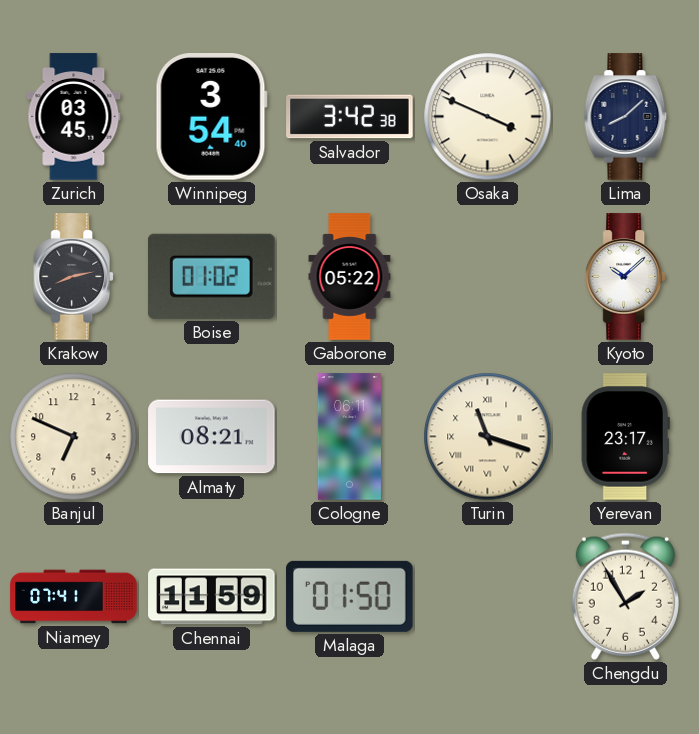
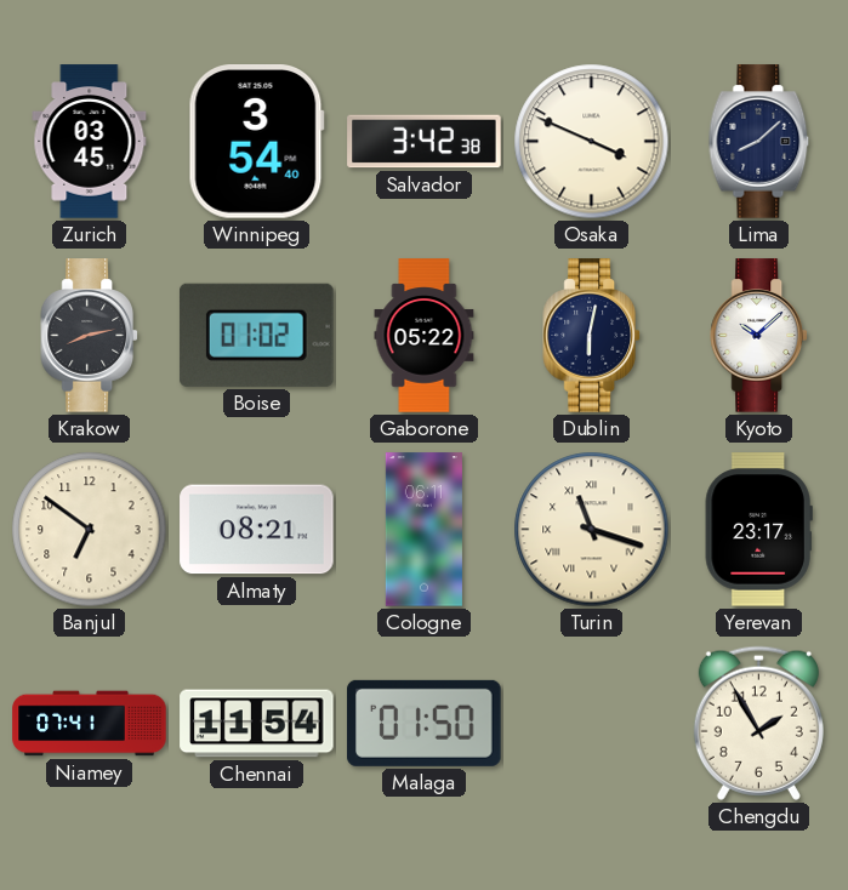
Dublin: none -> 6:02 (591, 336)
Banjul: 6:49 -> 6:51 (90, 530)
Chennai: 11:59 -> 11:54 (257, 724)
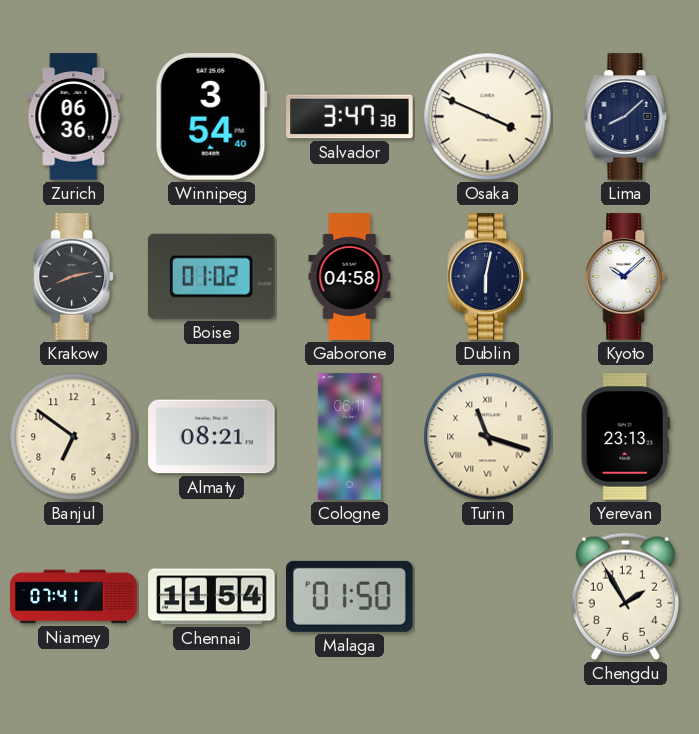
Zurich: 03:45 -> 06:36 (74, 117)
Salvador: 3:42 -> 3:47 (350, 117)
Gaborone: 05:22 -> 04:58 (350, 277)
Yerevan: 23:17 -> 23:13 (625, 437)
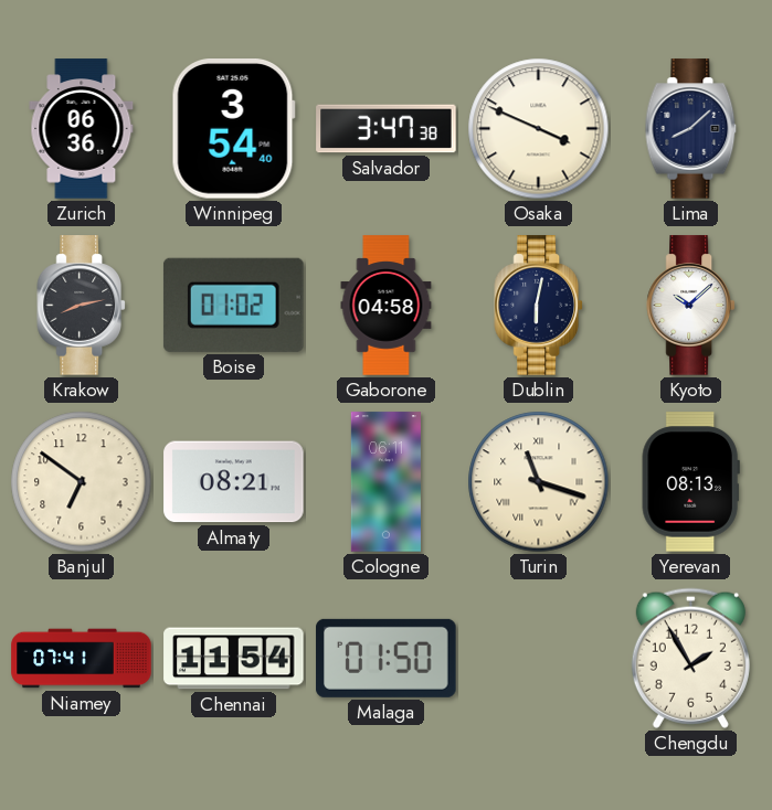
Yerevan: 23:13 -> 08:13 (690, 482)
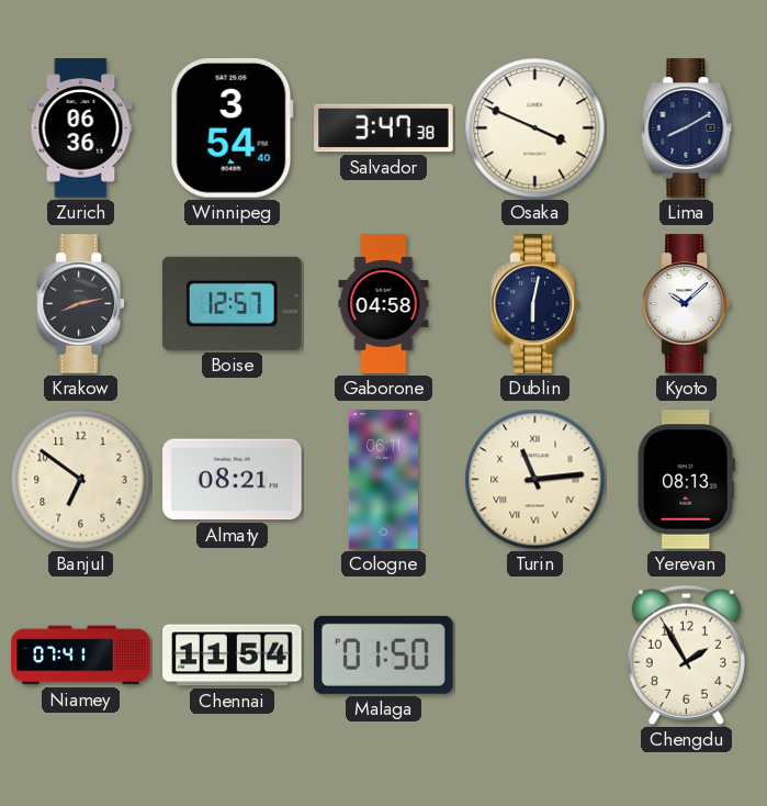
Lima: 8:08 -> 8:10 (687, 128)
Boise: 01:02 -> 12:57 (232, 303)
Turin: 11:18 -> 11:14 (535, 480)
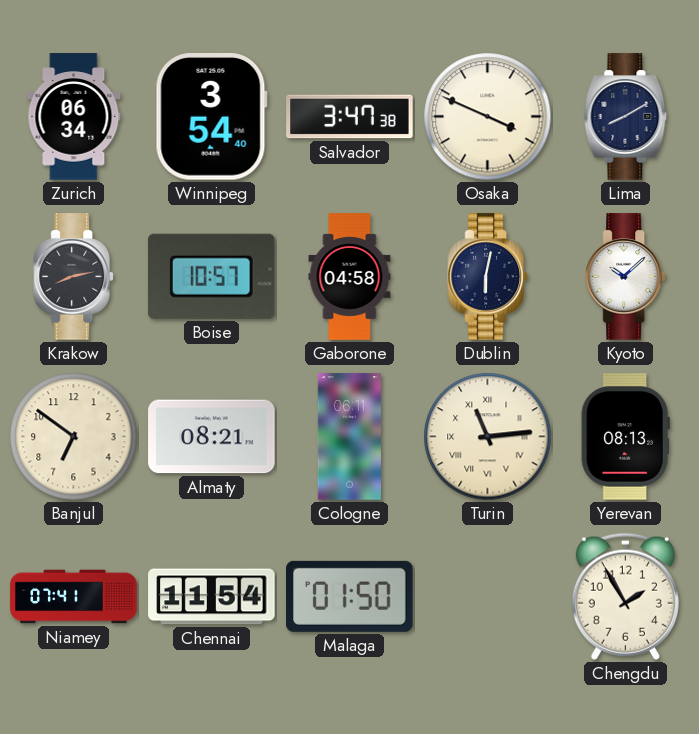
Zurich: 06:36 -> 06:34 (74, 117)
Boise: 12:57 -> 10:57 (211, 276)
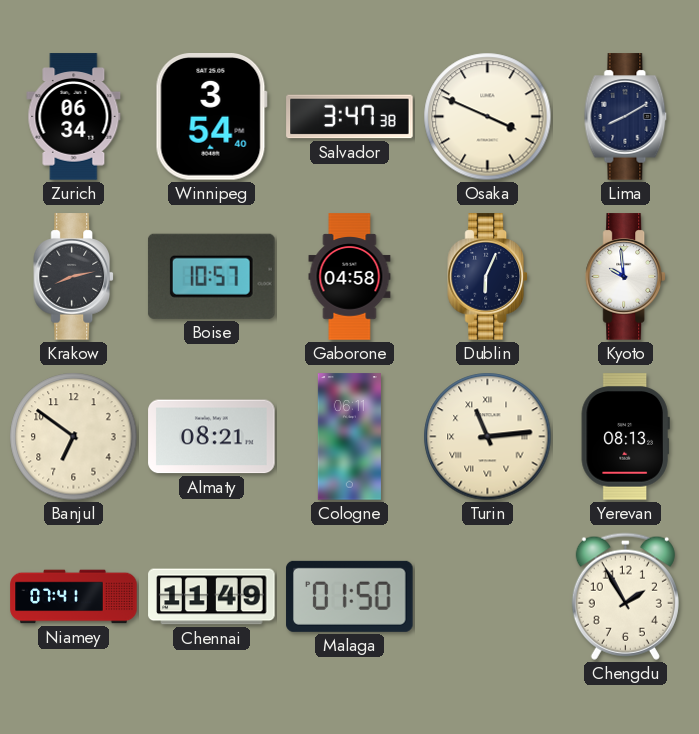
Dublin: 6:02 -> 6:04 (487, 277)
Kyoto: 10:08 -> 9:59 (625, 277)
Chennai: 11:54 -> 11:49 (212, 597)
